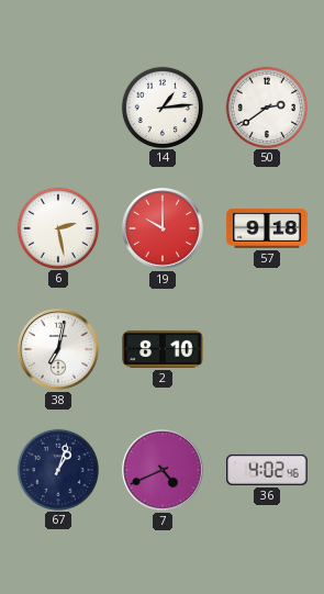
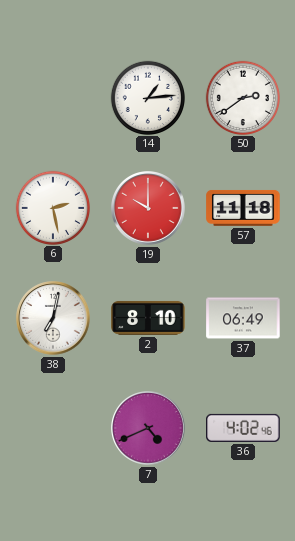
57: 9:18 -> 11:18 (243, 208)
37: none -> 06:49 (243, 318)
67: 1:03 -> none (57, 469)
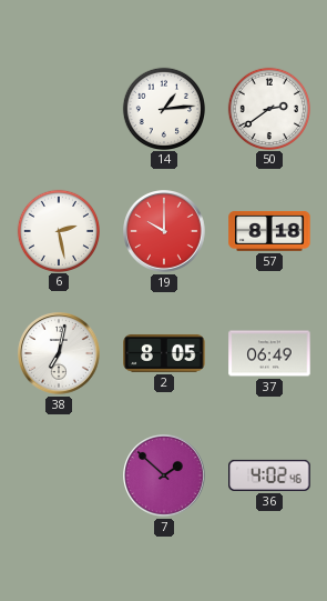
57: 11:18 -> 8:18 (269, 231)
2: 8:10 -> 8:05 (164, 353)
7: 4:41 -> 1:52 (165, 477)
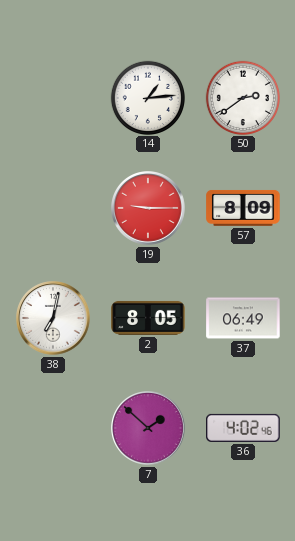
6: 2:28 -> none (58, 230)
19: 10:00 -> 9:15 (149, 209)
57: 8:18 -> 8:09 (243, 208)
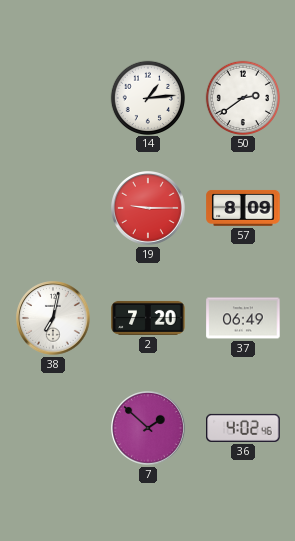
2: 8:05 -> 7:20 (148, 318)
